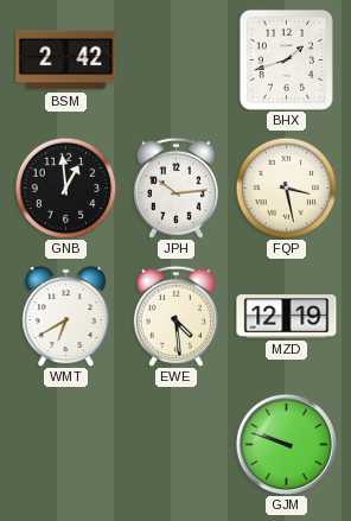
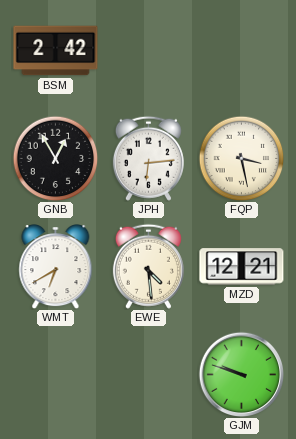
BHX: 1:42 -> none (286, 59)
GNB: 12:59 -> 12:55 (55, 158)
JPH: 10:14 -> 6:14 (148, 158)
MZD: 12:19 -> 12:21 (242, 267)
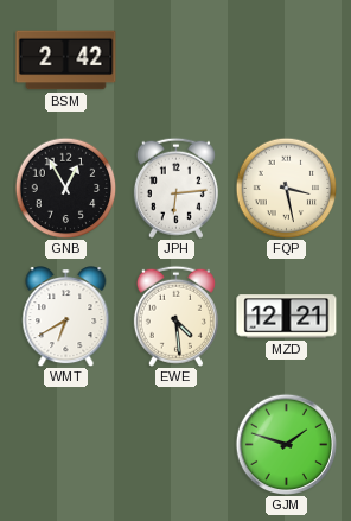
GJM: 9:48 -> 1:48 (286, 444)
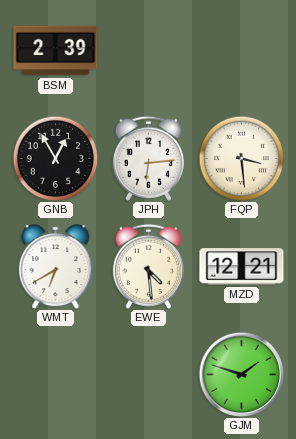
BSM: 2:42 -> 2:39 (56, 51)
FQP: 3:28 -> 3:29 (241, 158)
